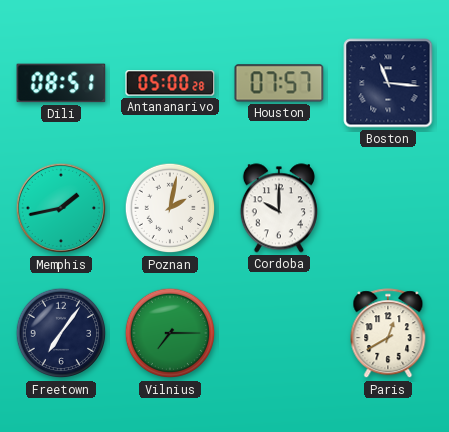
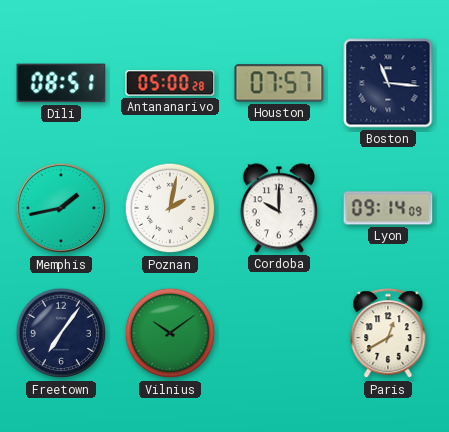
Lyon: none -> 09:14 (388, 208)
Vilnius: 7:15 -> 10:09 (170, 333)
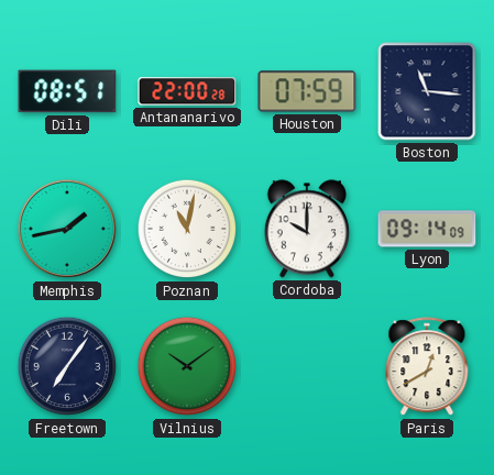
Antananarivo: 05:00 -> 22:00 (187, 91)
Houston: 07:57 -> 07:59 (307, 91)
Poznan: 2:02 -> 11:02 (187, 229)
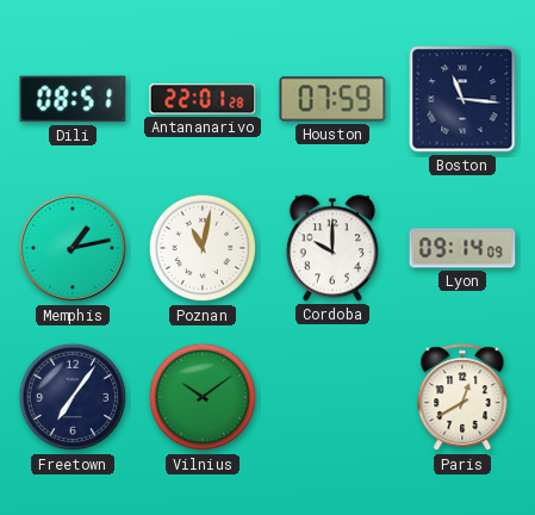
Antananarivo: 22:00 -> 22:01 (203, 99)
Memphis: 1:43 -> 1:13 (73, 248)
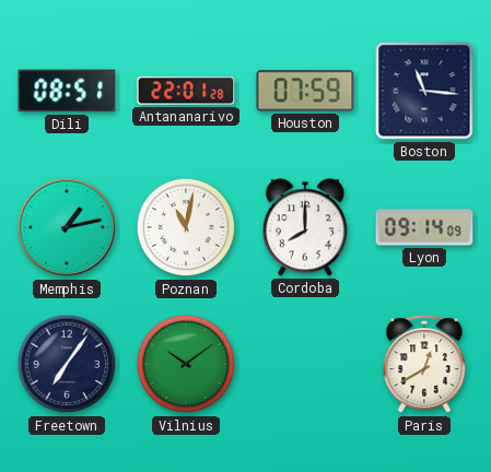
Cordoba: 10:00 -> 8:00 (305, 227)
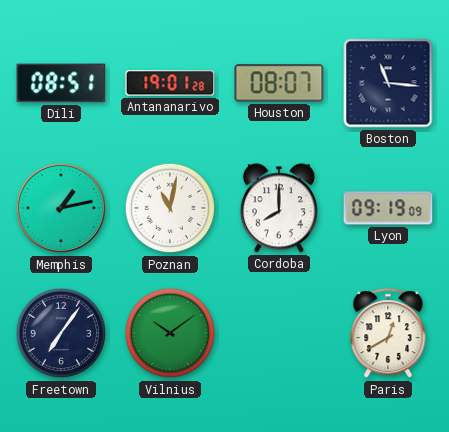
Antananarivo: 22:01 -> 19:01 (170, 83)
Houston: 07:59 -> 08:07 (279, 83)
Lyon: 09:14 -> 09:19 (388, 208)
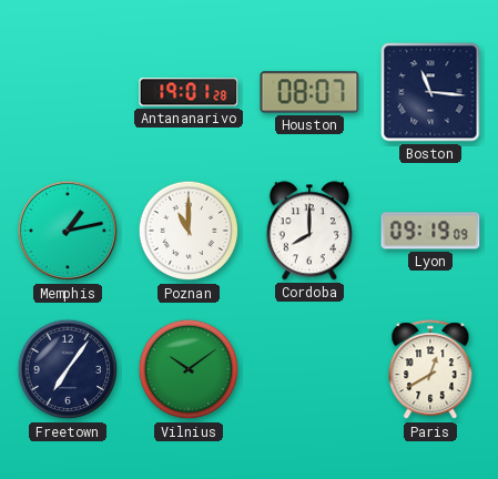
Dili: 08:51 -> none (61, 83)
Poznan: 11:02 -> 11:00 (189, 231)
